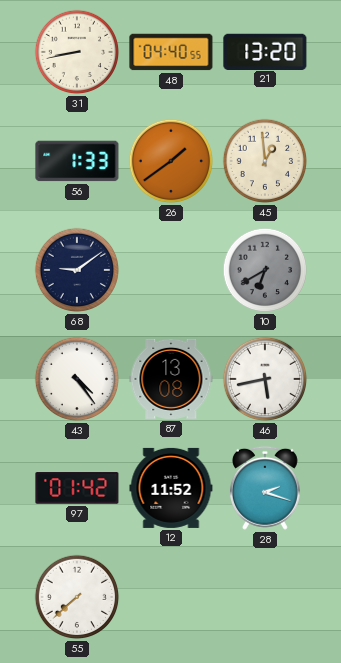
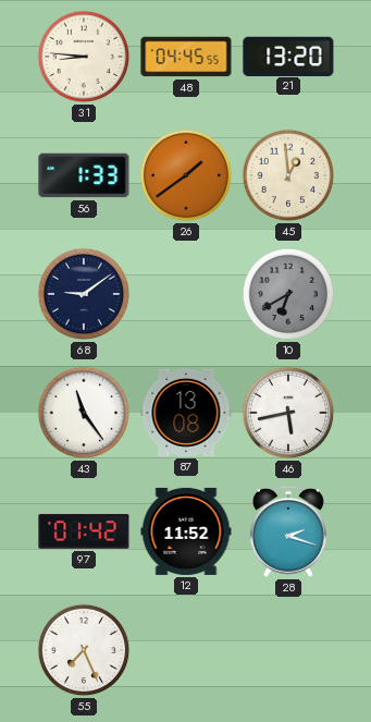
31: 8:43 -> 8:46 (84, 57)
48: 04:40 -> 04:45 (186, 57)
43: 4:24 -> 11:24 (84, 413)
55: 7:38 -> 7:26 (84, 650)
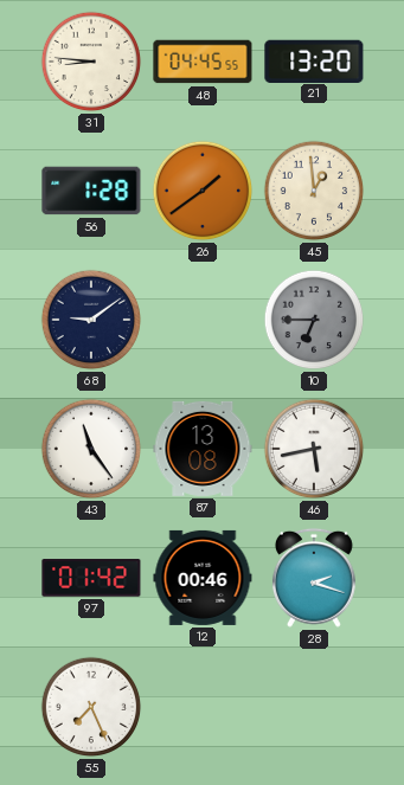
56: 1:33 -> 1:28 (91, 191)
10: 6:40 -> 6:45 (314, 320)
12: 11:52 -> 00:46 (203, 578)
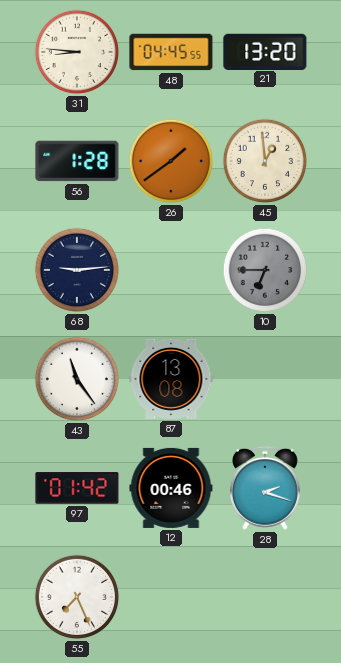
68: 9:09 -> 9:14 (77, 270)
46: 5:43 -> none (314, 449)
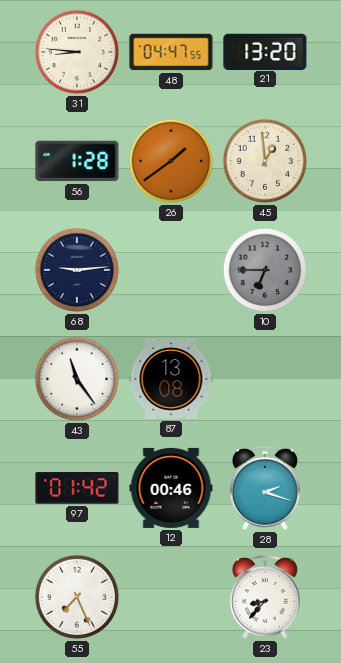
48: 04:45 -> 04:47 (171, 52)
23: none -> 8:37 (265, 597)
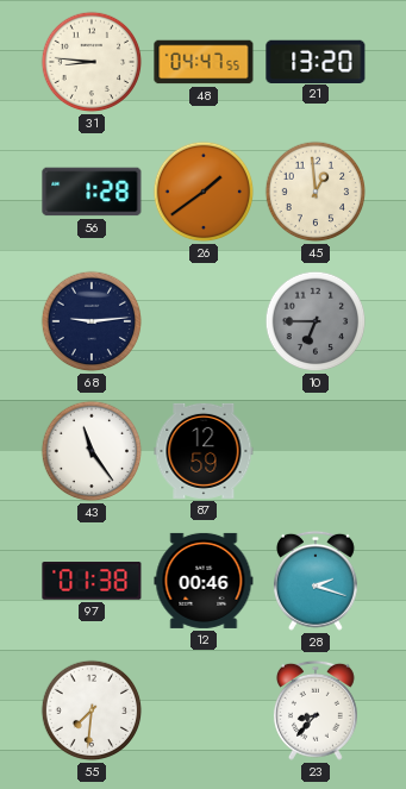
87: 13:08 -> 12:59 (204, 451)
97: 01:42 -> 01:38 (92, 581)
55: 7:26 -> 7:31 (92, 710)
